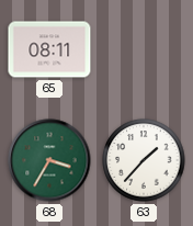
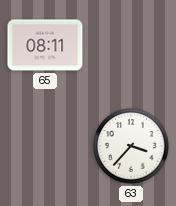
68: 3:35 -> none (49, 160)
63: 1:37 -> 3:37 (131, 146)
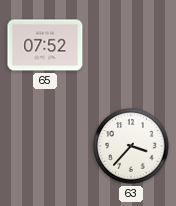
65: 08:11 -> 07:52 (45, 45)
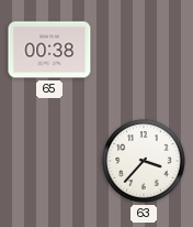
65: 07:52 -> 00:38 (49, 50)
